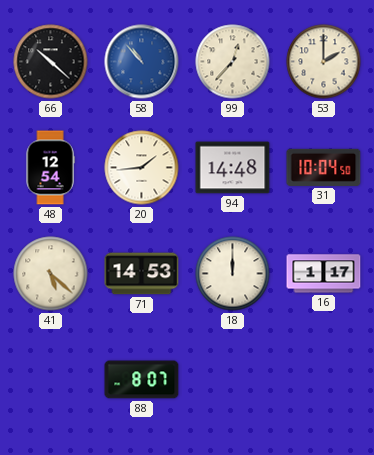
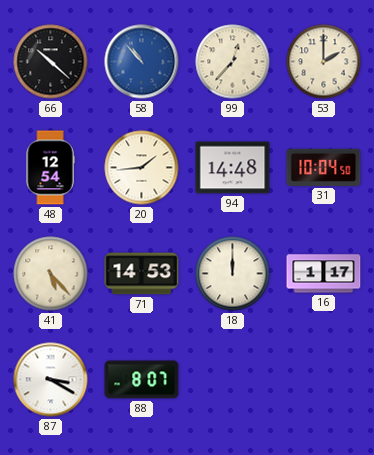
41: 5:22 -> 5:23 (51, 274)
87: none -> 3:20 (51, 380)
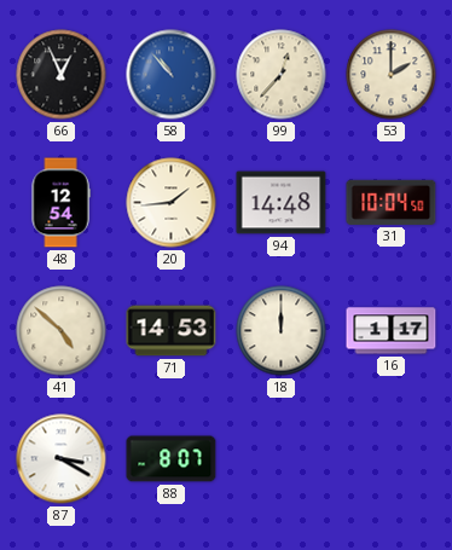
66: 10:22 -> 12:56 (62, 75)
41: 5:23 -> 4:52 (62, 331)
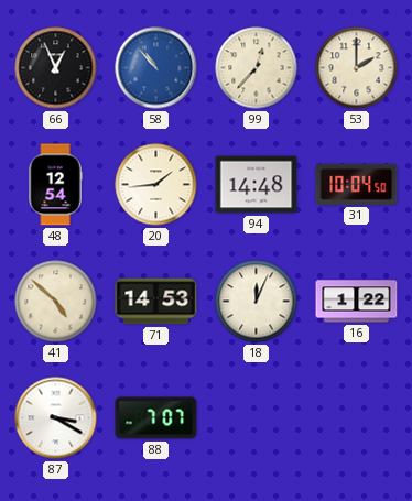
18: 12:00 -> 12:04 (257, 302)
16: 1:17 -> 1:22 (357, 302)
88: 8:07 -> 7:07 (156, 418)
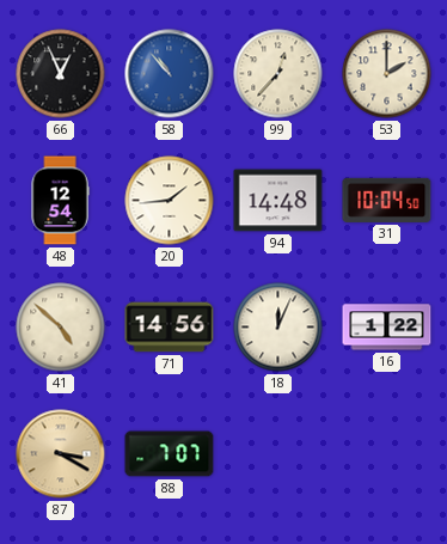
71: 14:53 -> 14:56 (170, 328)
87 dial: white -> champagne (61, 454)
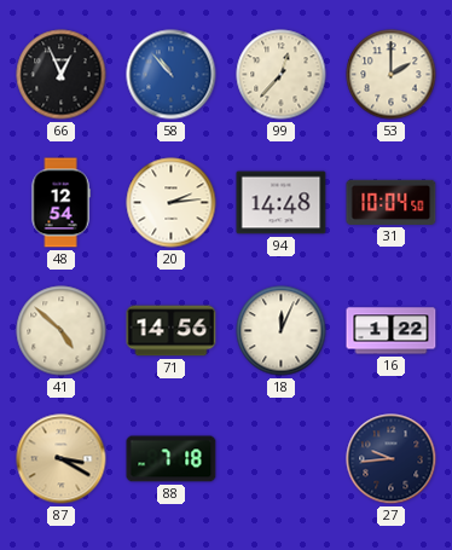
20: 1:44 -> 2:14 (172, 203)
88: 7:07 -> 7:18 (172, 459)
27: none -> 9:44 (392, 459)
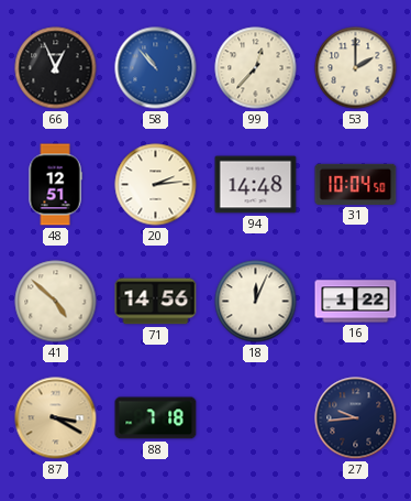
48: 12:54 -> 12:51 (55, 185)
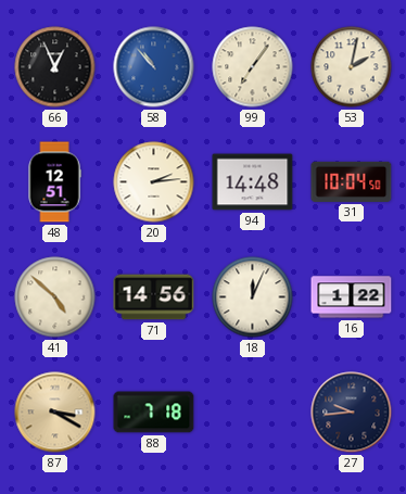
99: 12:37 -> 7:06 (253, 67)
53: 2:00 -> 2:02 (352, 67)
